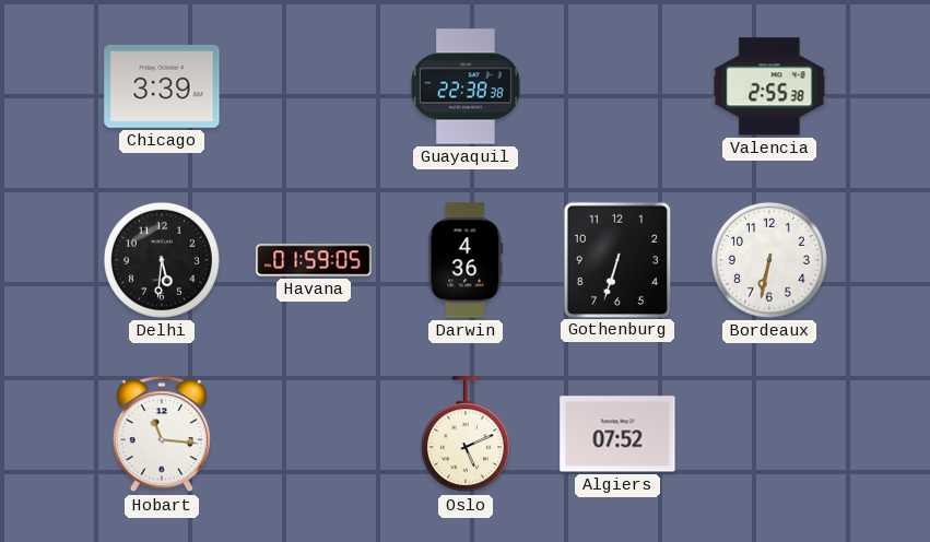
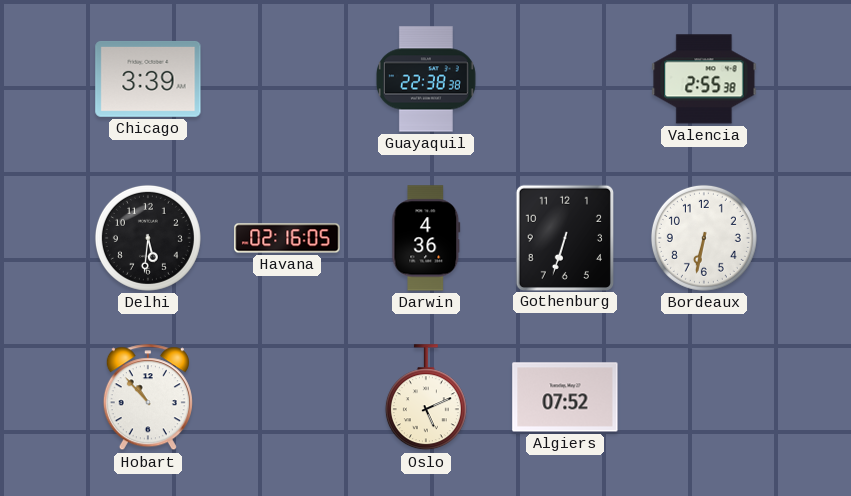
Havana: 01:59 -> 02:16 (287, 238)
Hobart: 11:16 -> 10:53 (148, 398)
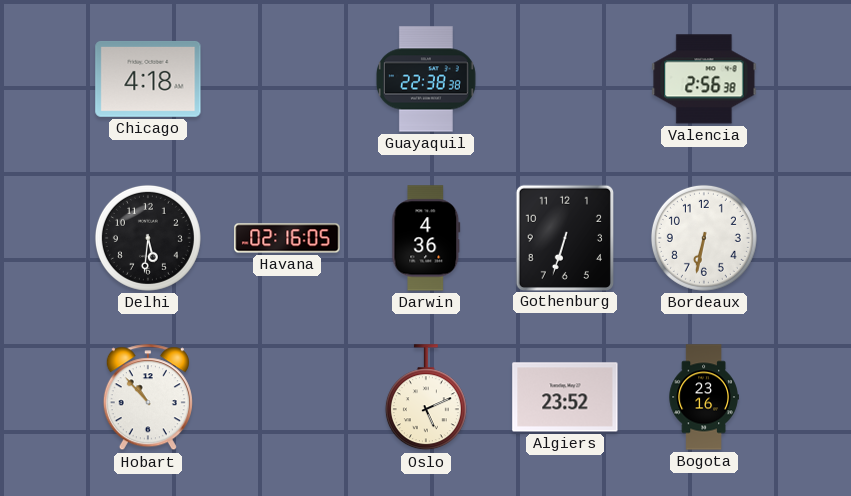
Chicago: 3:39 -> 4:18 (148, 79)
Valencia: 2:55 -> 2:56 (704, 79)
Algiers: 07:52 -> 23:52 (565, 397)
Bogota: none -> 23:16 (704, 397)
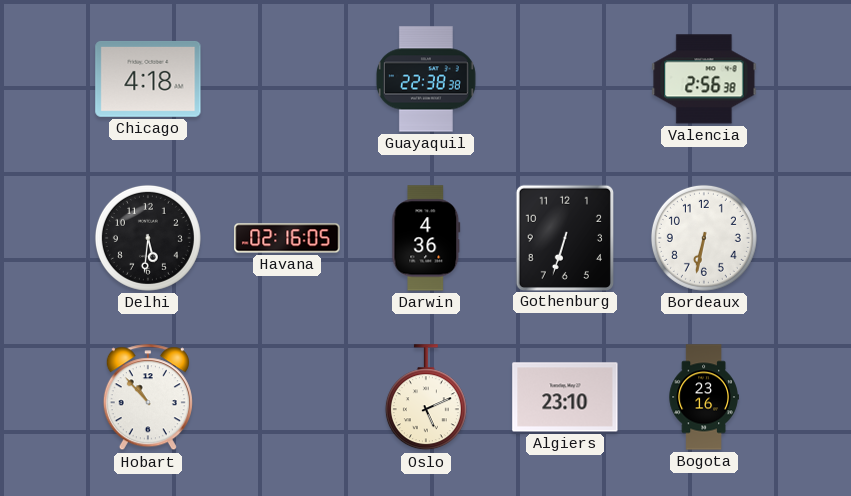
Algiers: 23:52 -> 23:10 (565, 397)
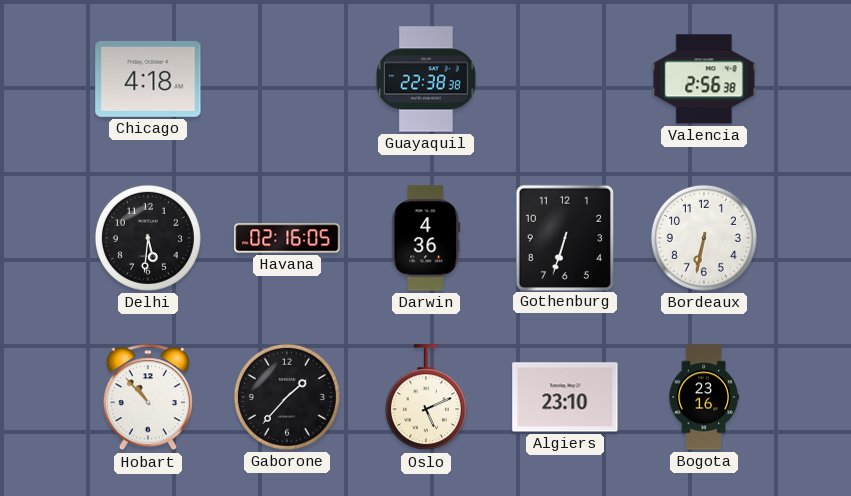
Gaborone: none -> 1:37 (287, 397)
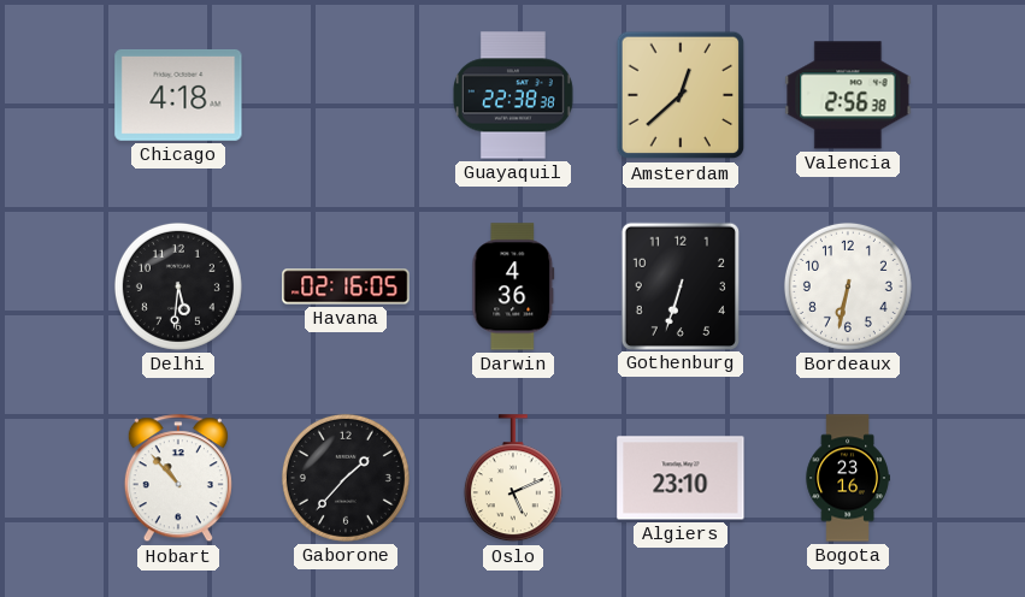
Amsterdam: none -> 12:38 (681, 95)
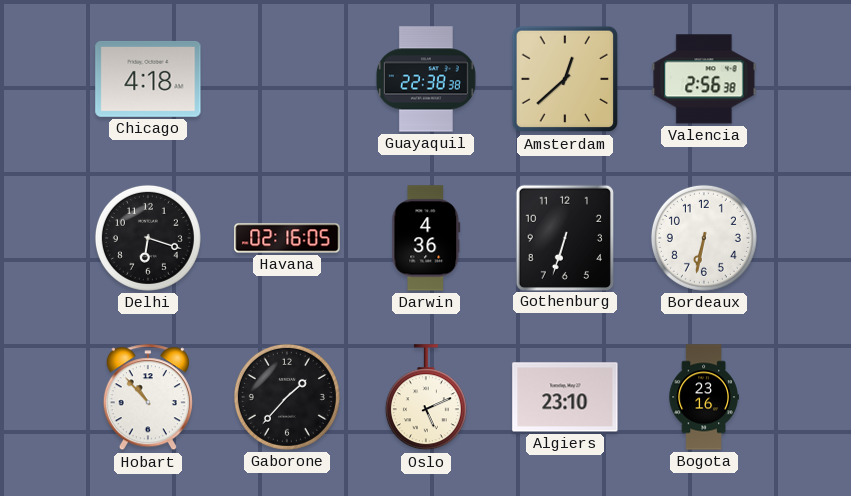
Delhi: 5:31 -> 6:18 (148, 238)
